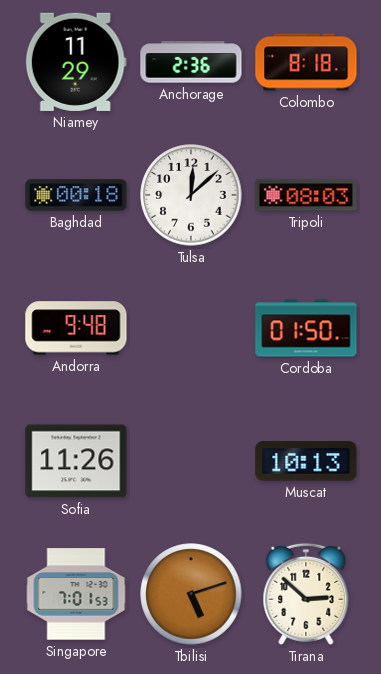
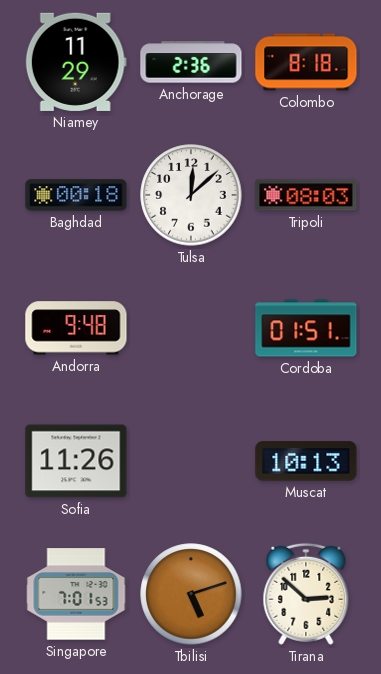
Cordoba: 01:50 -> 01:51 (306, 328)
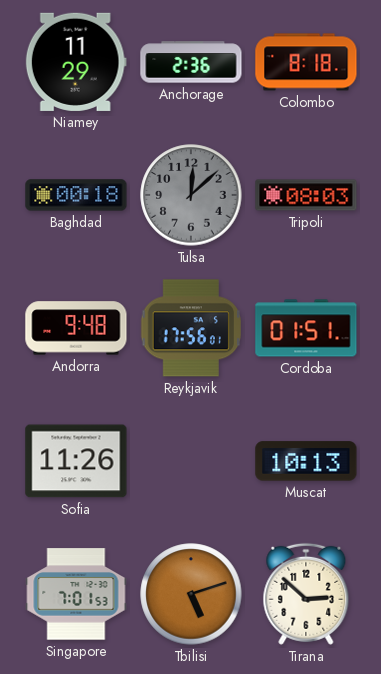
Tulsa dial: white -> grey (191, 195)
Reykjavik: none -> 17:56 (191, 328)
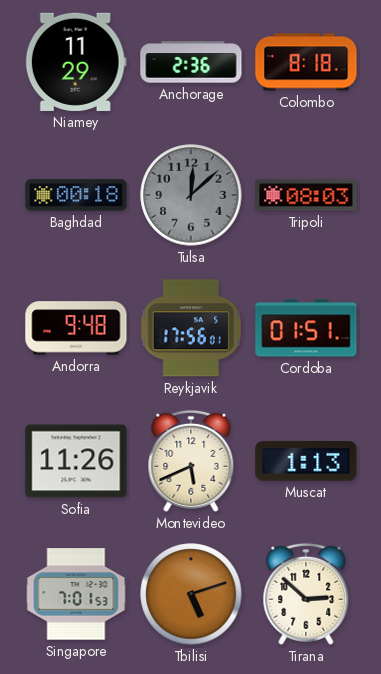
Montevideo: none -> 5:41 (191, 461)
Muscat: 10:13 -> 1:13 (306, 461)
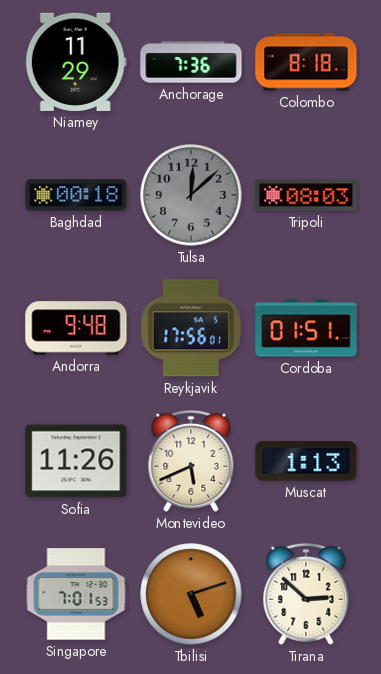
Anchorage: 2:36 -> 7:36 (191, 62)
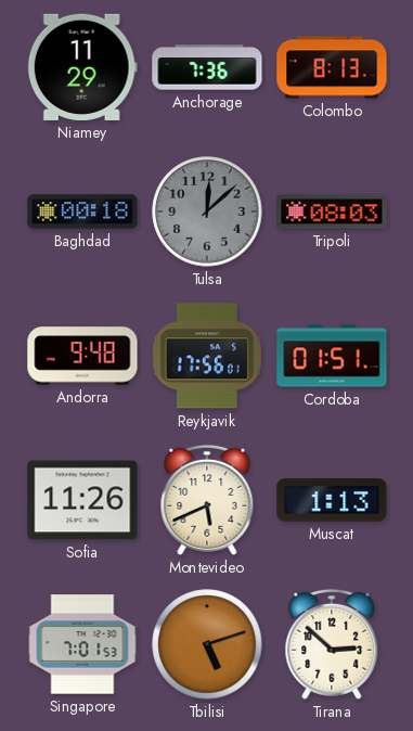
Colombo: 8:18 -> 8:13 (332, 67)
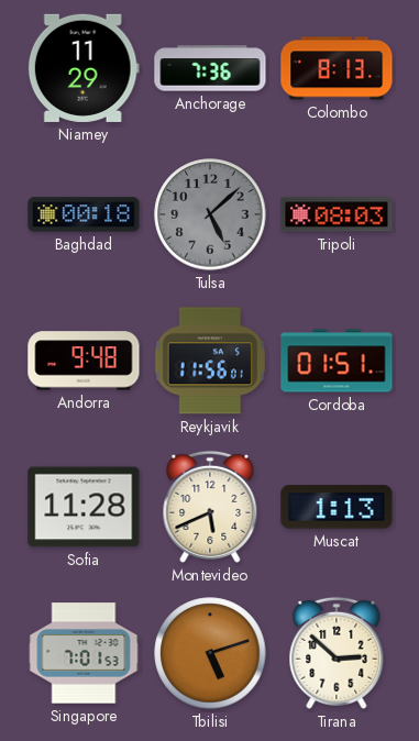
Tulsa: 12:08 -> 5:08 (210, 214)
Reykjavik: 17:56 -> 11:56 (210, 361)
Sofia: 11:26 -> 11:28 (84, 507)
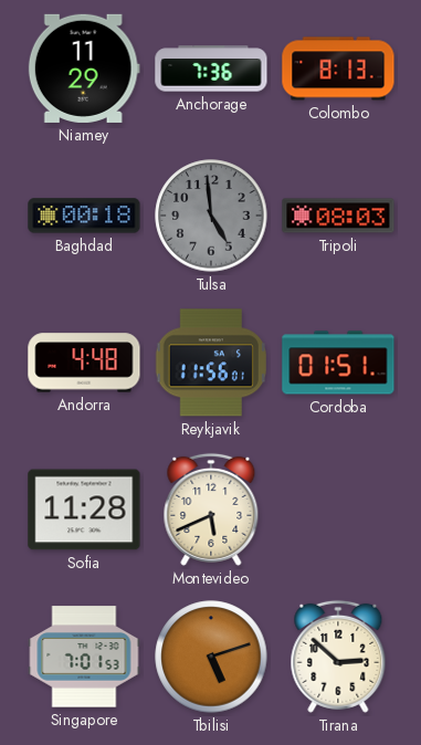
Tulsa: 5:08 -> 4:59 (211, 216)
Andorra: 9:48 -> 4:48 (84, 363)
Muscat: 1:13 -> none (337, 507)
